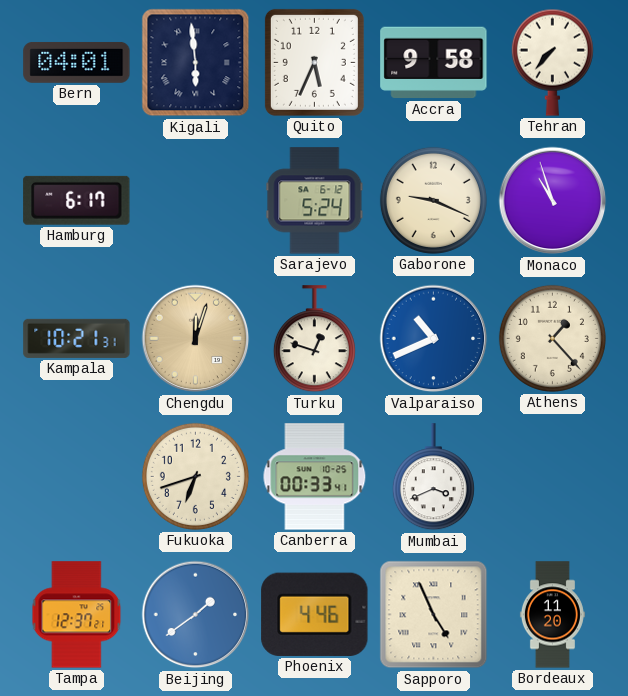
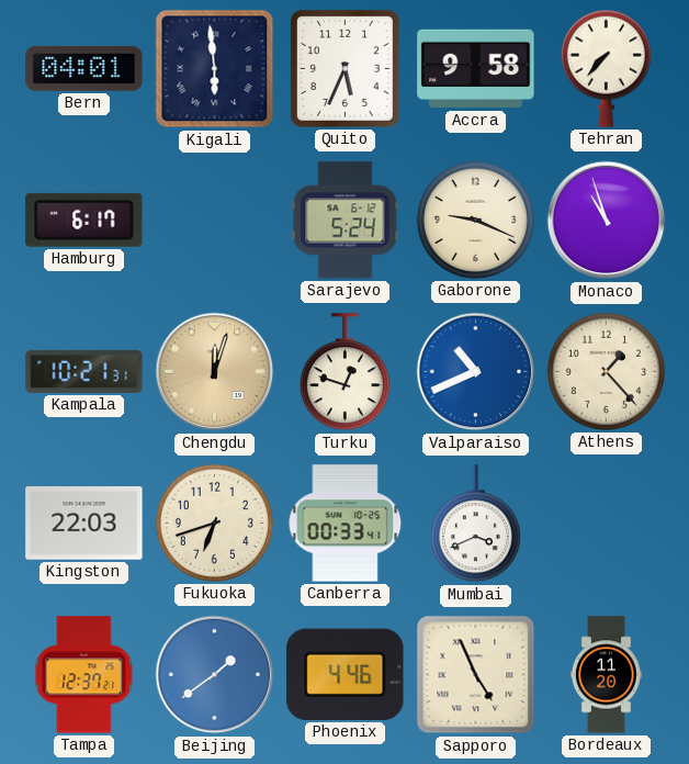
Kingston: none -> 22:03 (84, 524)
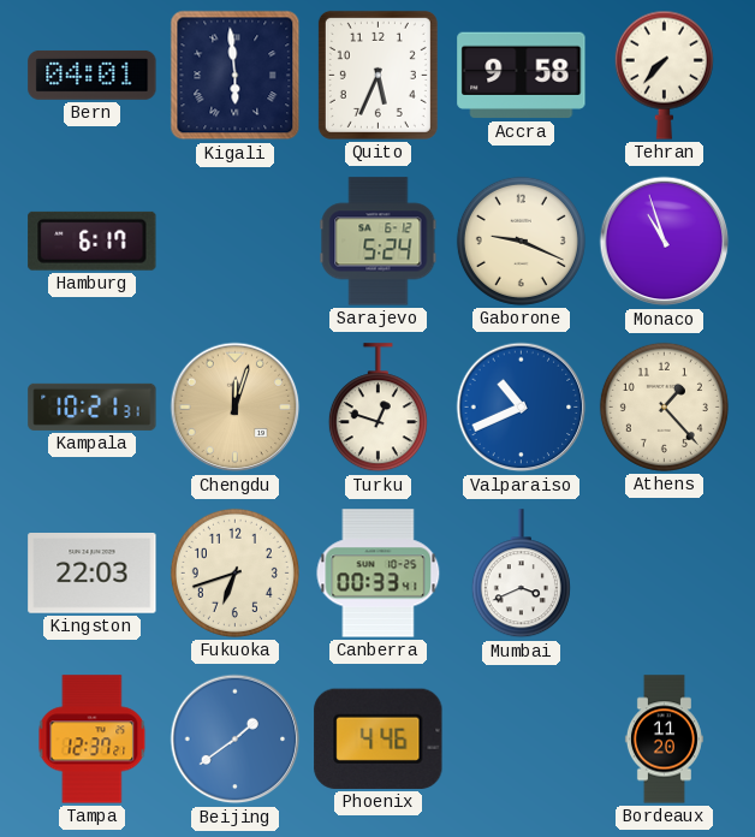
Sapporo: 4:56 -> none (476, 675)
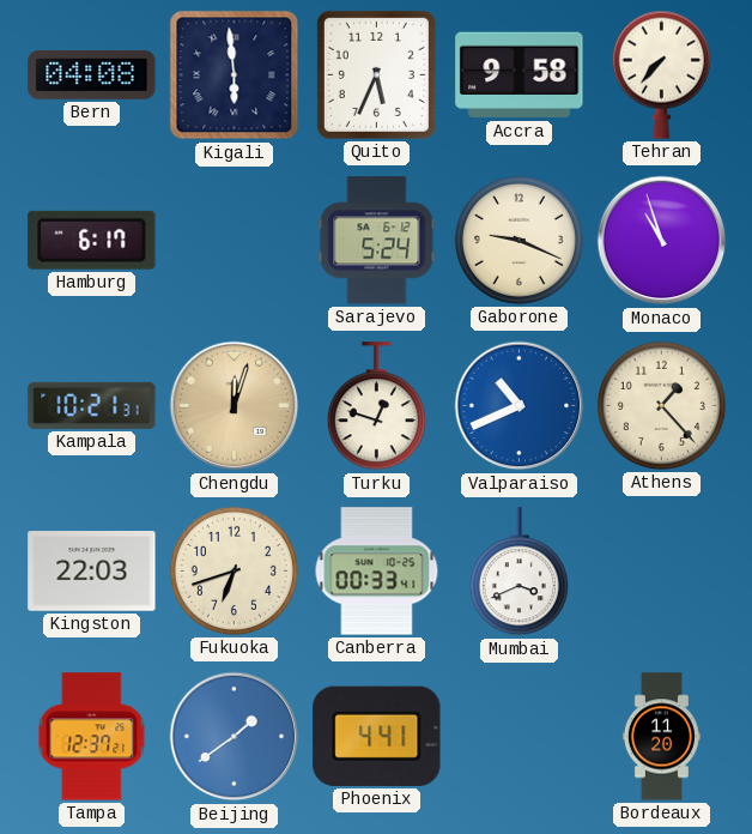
Bern: 04:01 -> 04:08 (92, 74)
Phoenix: 4:46 -> 4:41 (377, 736)
